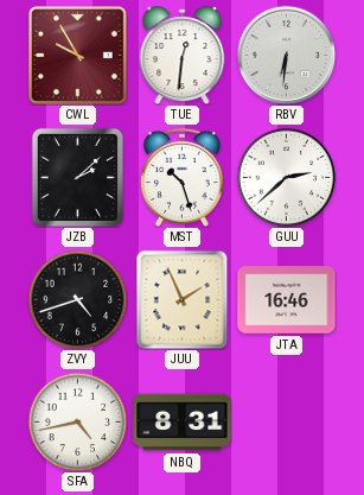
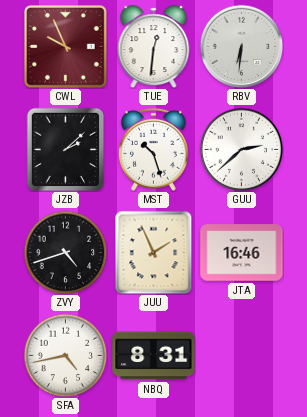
CWL: 9:55 -> 9:56 (66, 47)
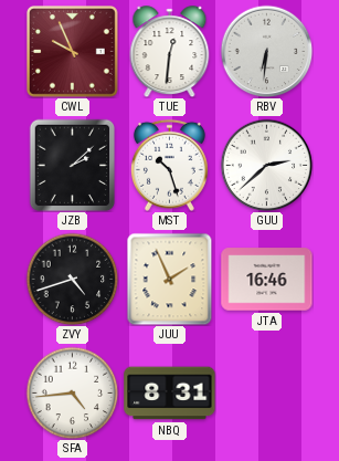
SFA: 4:43 -> 4:44 (72, 392)
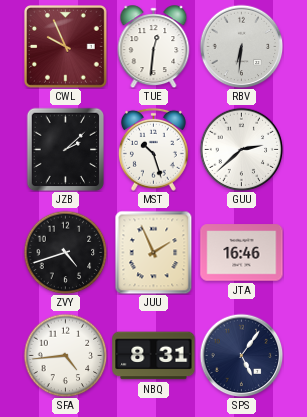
SPS: none -> 5:06 (241, 355)
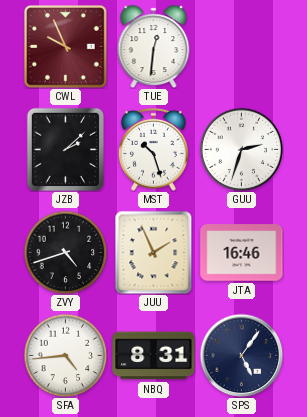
RBV: 6:31 -> none (241, 46)
GUU: 2:38 -> 2:33 (241, 149)
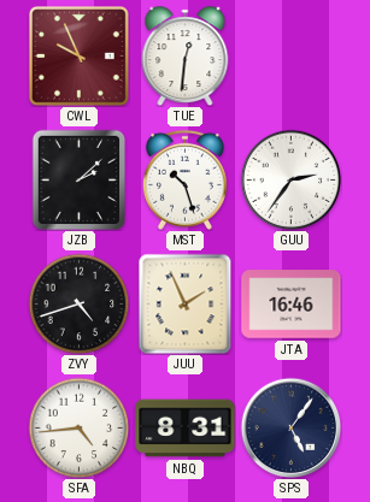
GUU: 2:33 -> 2:36 (290, 179)
